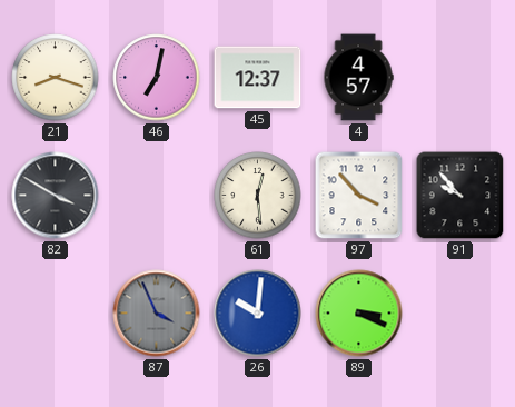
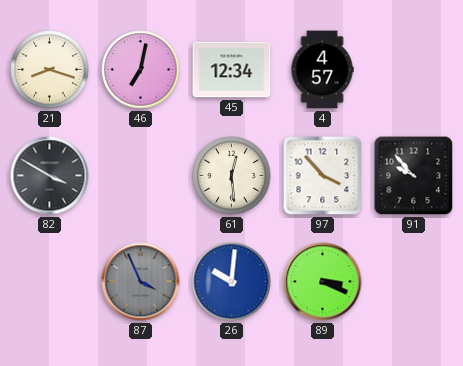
45: 12:37 -> 12:34 (232, 70)
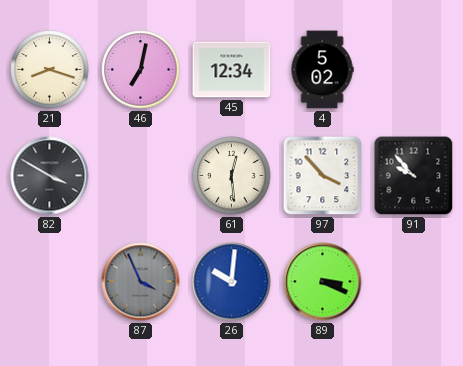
4: 4:57 -> 5:02 (322, 70)
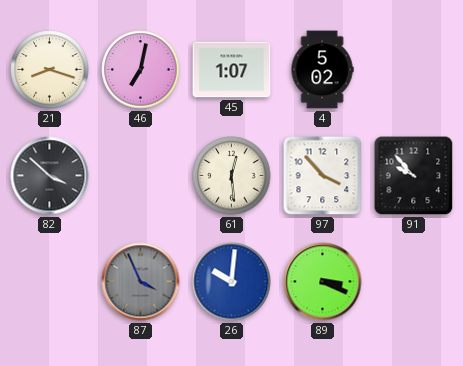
45: 12:34 -> 1:07 (232, 70)
82: 3:50 -> 3:52 (50, 176)
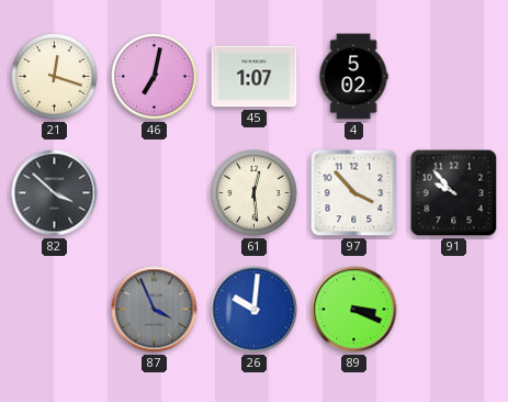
21: 8:18 -> 12:18 (55, 77)
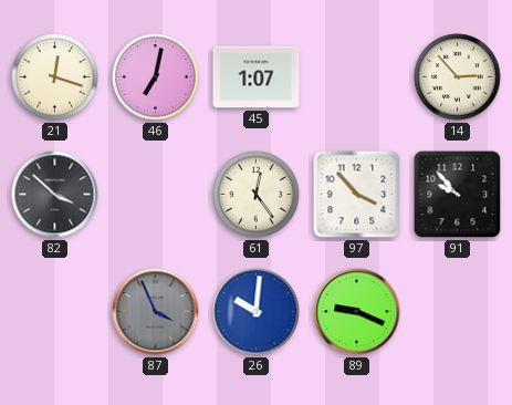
4: 5:02 -> none (353, 77)
14: none -> 2:53 (458, 77)
61: 12:29 -> 12:24 (257, 195)
89: 3:19 -> 9:19 (357, 312)
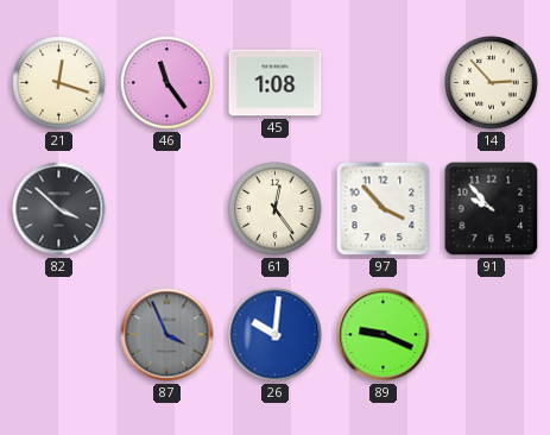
46: 7:02 -> 11:24 (167, 83)
45: 1:07 -> 1:08 (276, 83)
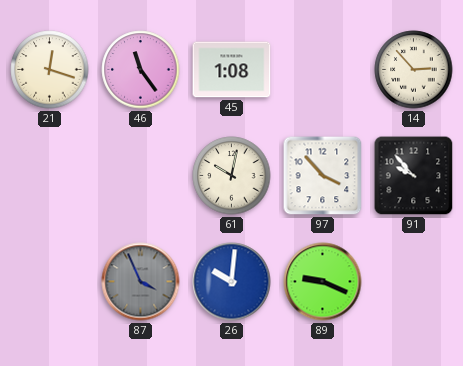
82: 3:52 -> none (59, 209)
61: 12:24 -> 10:02 (232, 176)
